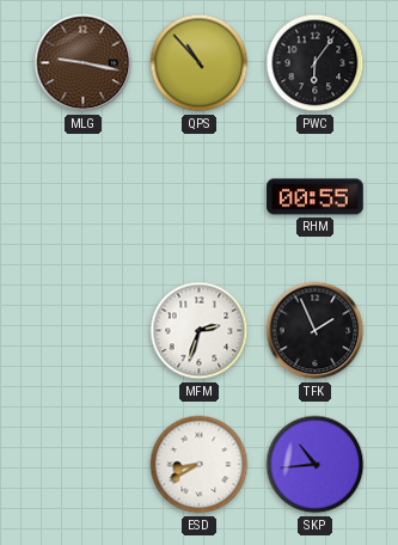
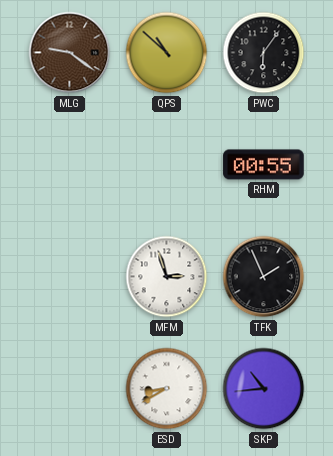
MLG: 9:17 -> 9:21 (70, 53)
QPS: 10:53 -> 10:52 (167, 53)
MFM: 2:33 -> 2:57 (167, 277)
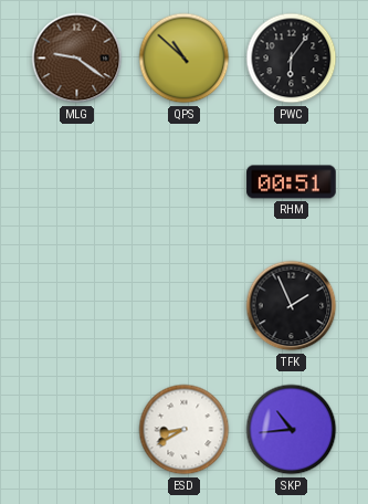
RHM: 00:55 -> 00:51 (292, 182)
MFM: 2:57 -> none (167, 277)
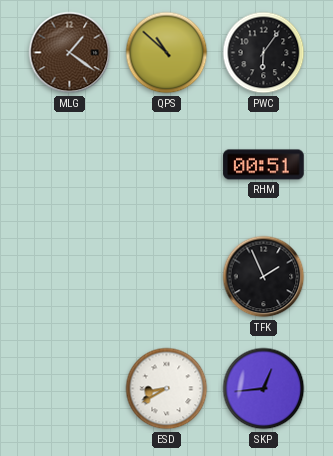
MLG: 9:21 -> 1:21 (70, 53)
SKP: 10:44 -> 12:44 (264, 389)
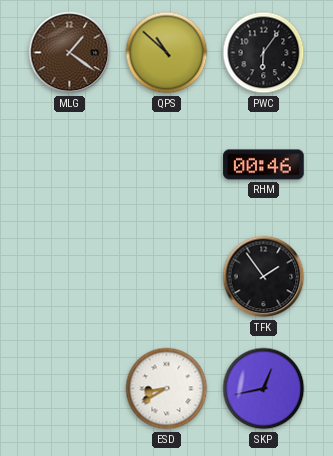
RHM: 00:51 -> 00:46 (264, 165)
TFK: 1:56 -> 1:54 (264, 277)
SKP: 12:44 -> 12:43 (264, 389)
